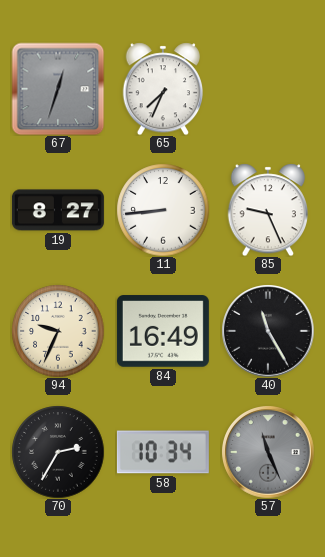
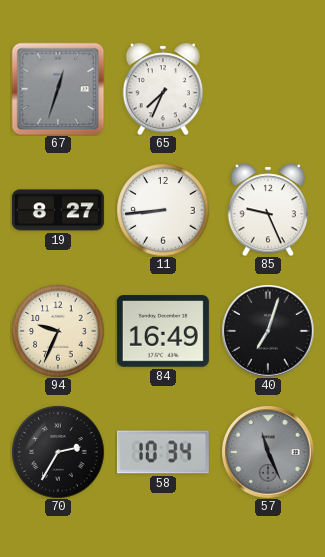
40: 11:25 -> 7:03 (268, 331)
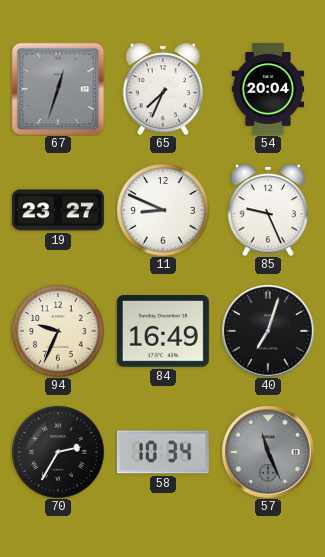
54: none -> 20:04 (268, 89)
19: 8:27 -> 23:27 (58, 210)
11: 8:44 -> 8:49 (163, 210)
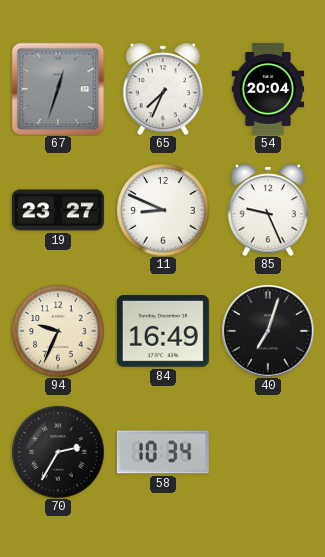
57: 11:26 -> none (268, 452)
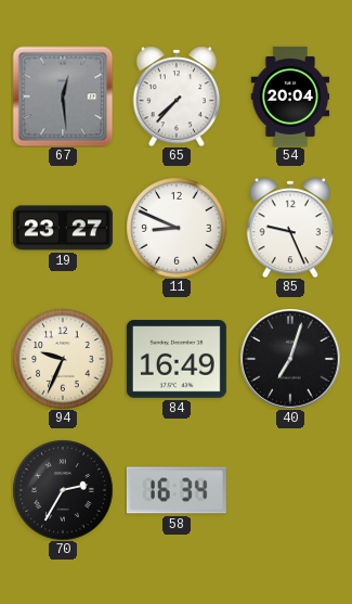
67: 12:33 -> 12:29 (63, 97)
65: 7:34 -> 7:37 (175, 97)
58: 10:34 -> 16:34 (177, 490)
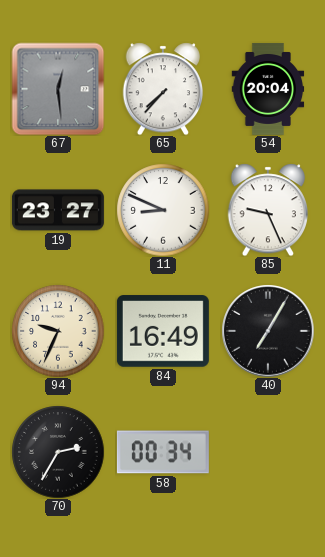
40: 7:03 -> 7:05 (268, 331)
58: 16:34 -> 00:34 (163, 452)
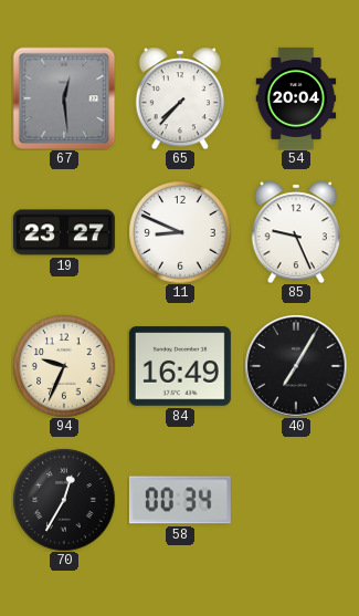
70: 2:35 -> 12:35 (64, 500)
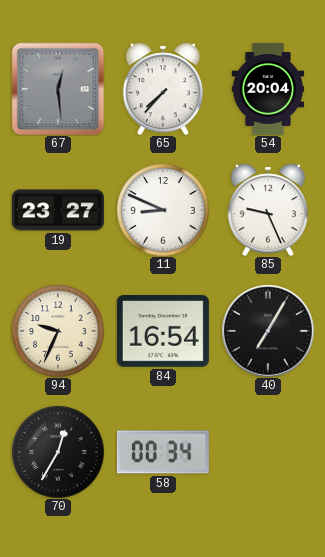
84: 16:49 -> 16:54 (163, 331)
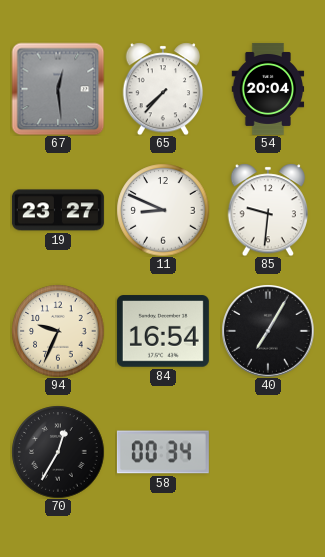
85: 9:26 -> 9:31 (267, 210)
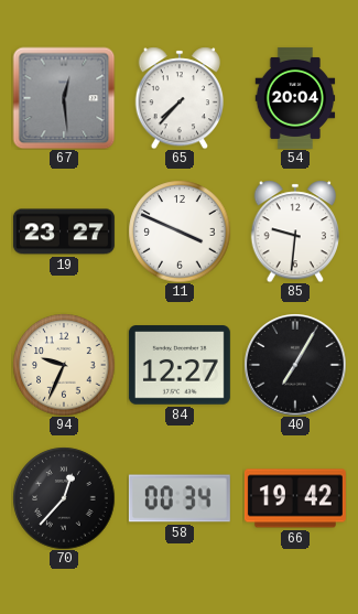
11: 8:49 -> 3:49 (180, 231)
84: 16:54 -> 12:27 (180, 365)
70: 12:35 -> 12:37 (64, 498)
66: none -> 19:42 (295, 498)
